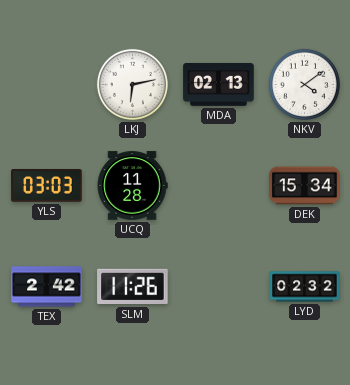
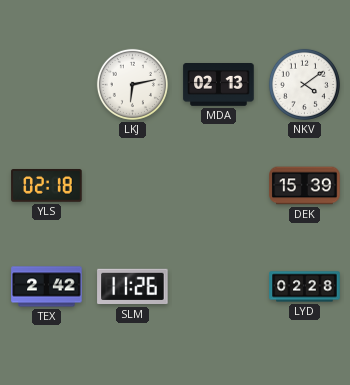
YLS: 03:03 -> 02:18 (47, 186)
UCQ: 11:28 -> none (132, 186)
DEK: 15:34 -> 15:39 (305, 186)
LYD: 02:32 -> 02:28 (305, 287)
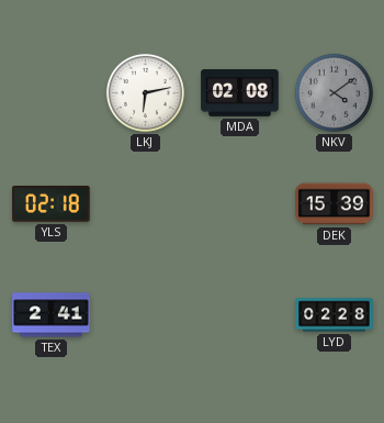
MDA: 02:13 -> 02:08 (240, 93)
NKV dial: white -> grey (334, 92)
TEX: 2:42 -> 2:41 (52, 315)
SLM: 11:26 -> none (133, 287)
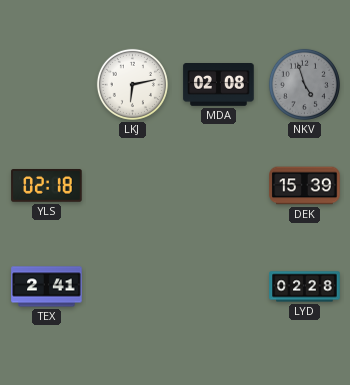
NKV: 4:09 -> 4:57 (304, 84)
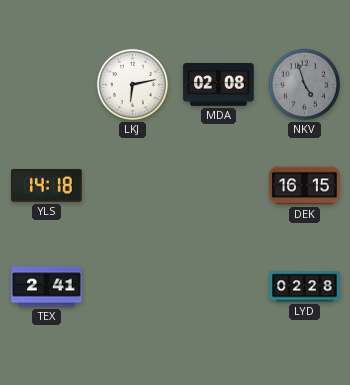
YLS: 02:18 -> 14:18 (47, 186)
DEK: 15:39 -> 16:15 (305, 186)
